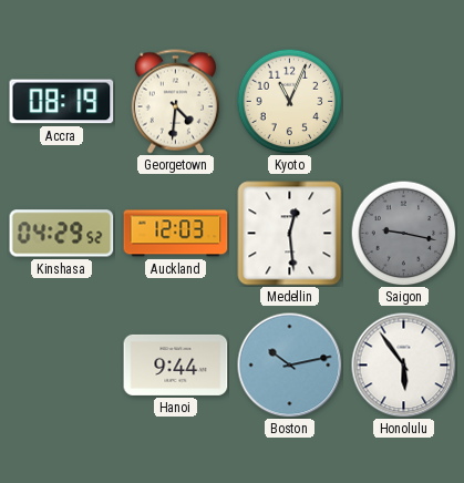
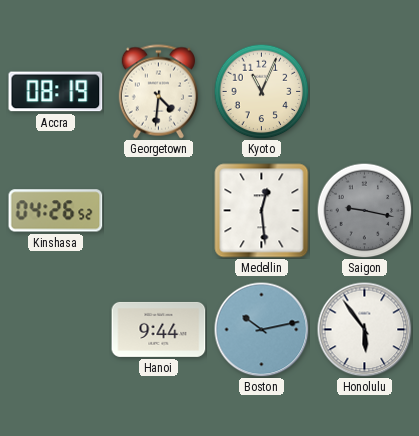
Kinshasa: 04:29 -> 04:26 (56, 211)
Auckland: 12:03 -> none (176, 234)
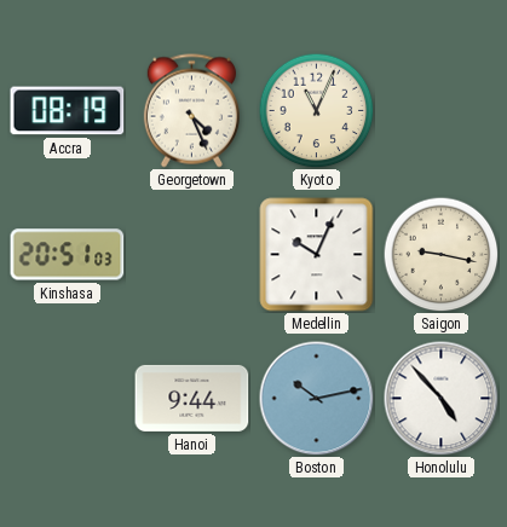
Georgetown: 4:31 -> 4:26 (191, 111)
Kinshasa: 04:26 -> 20:51 (68, 255)
Medellin: 12:29 -> 10:04 (317, 255)
Saigon dial: grey -> cream (440, 254)
Honolulu: 5:54 -> 4:53 (440, 398)
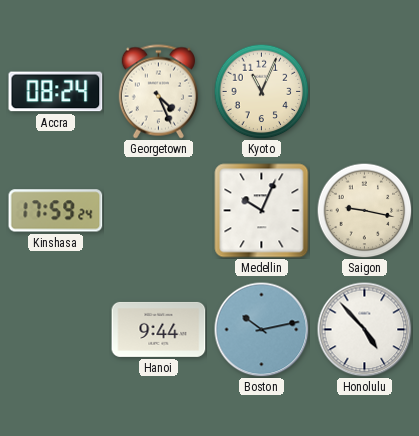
Accra: 08:19 -> 08:24 (56, 92)
Kinshasa: 20:51 -> 17:59 (56, 211)
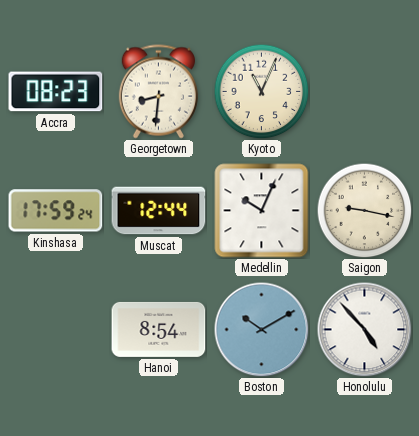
Accra: 08:24 -> 08:23 (56, 92)
Georgetown: 4:26 -> 8:31 (158, 92)
Muscat: none -> 12:44 (159, 211)
Hanoi: 9:44 -> 8:54 (159, 329)
Boston: 10:13 -> 10:10 (261, 329)
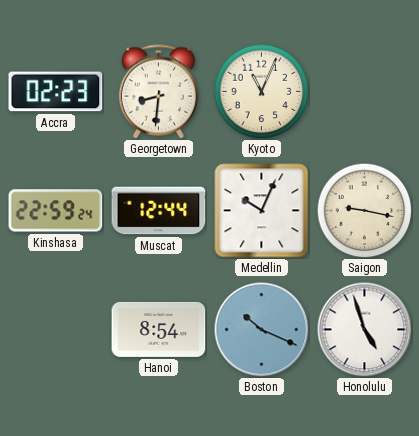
Accra: 08:23 -> 02:23 (56, 92)
Kinshasa: 17:59 -> 22:59 (56, 211)
Boston: 10:10 -> 10:19 (261, 329)
Honolulu: 4:53 -> 4:57 (364, 329)
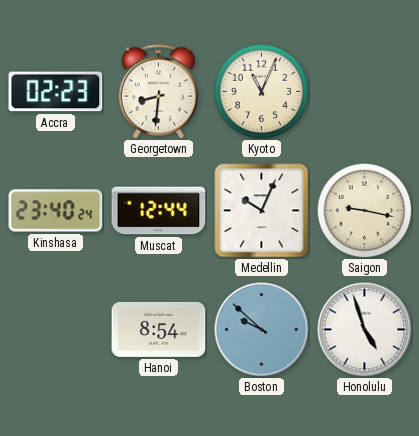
Kinshasa: 22:59 -> 23:40 (56, 211)
Boston: 10:19 -> 9:52 (261, 329)
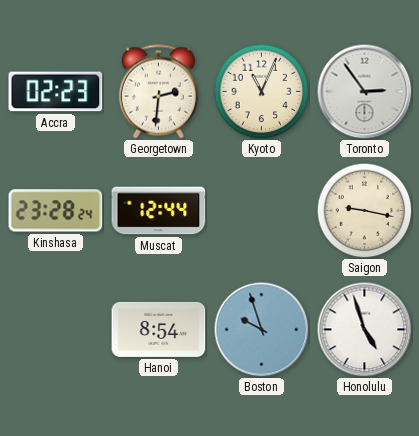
Georgetown: 8:31 -> 2:31 (158, 92)
Toronto: none -> 2:54 (364, 91)
Kinshasa: 23:40 -> 23:28 (56, 211)
Medellin: 10:04 -> none (262, 211)
Boston: 9:52 -> 9:57 (261, 329)
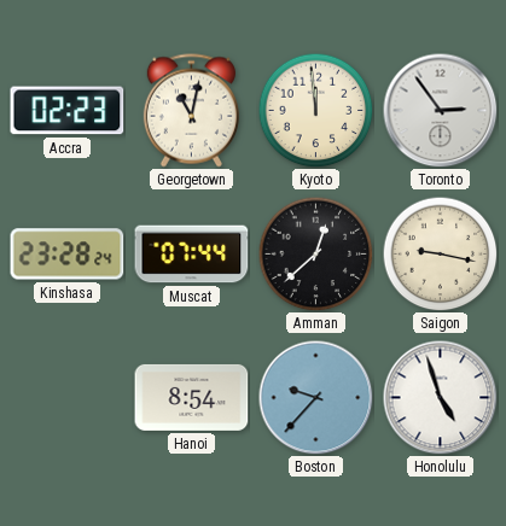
Georgetown: 2:31 -> 11:02 (191, 111)
Kyoto: 11:04 -> 11:59 (315, 110)
Muscat: 12:44 -> 07:44 (192, 255)
Amman: none -> 12:38 (315, 253)
Boston: 9:57 -> 9:37 (315, 397)
